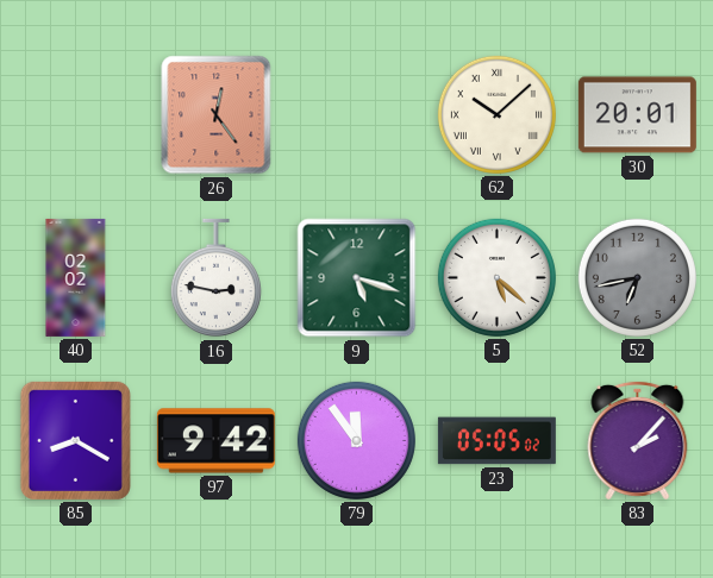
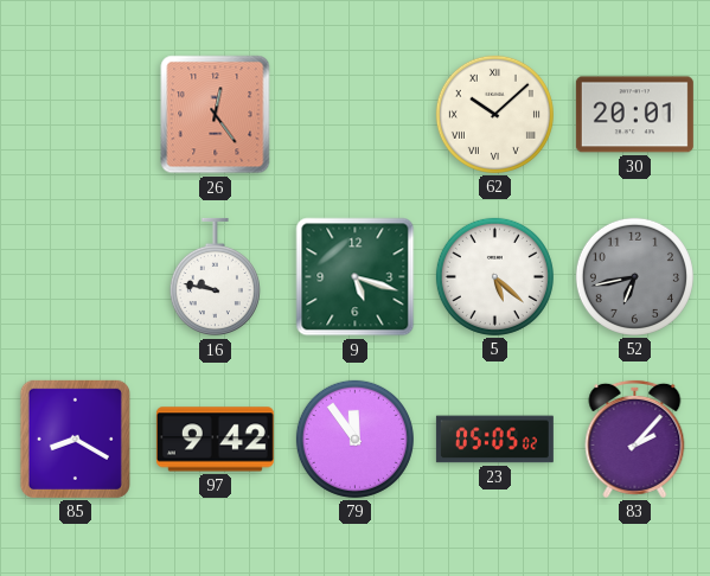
40: 02:02 -> none (76, 277)
16: 2:47 -> 9:47 (215, 277)
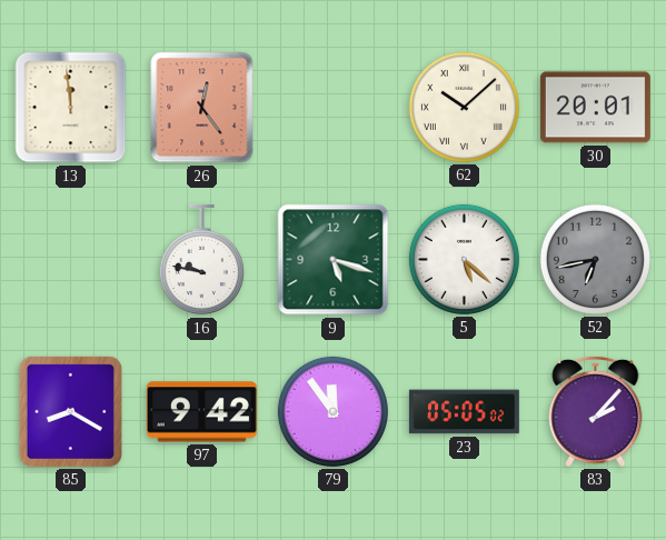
13: none -> 11:59 (71, 108)
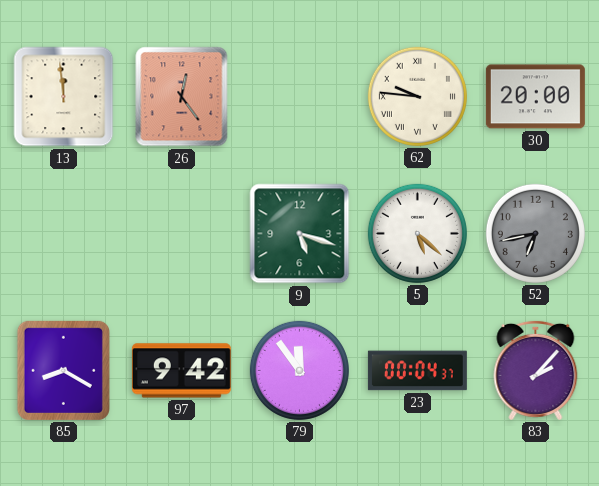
62: 10:08 -> 9:46 (417, 96)
30: 20:01 -> 20:00 (535, 97)
16: 9:47 -> none (201, 260)
23: 05:05 -> 00:04 (417, 371)
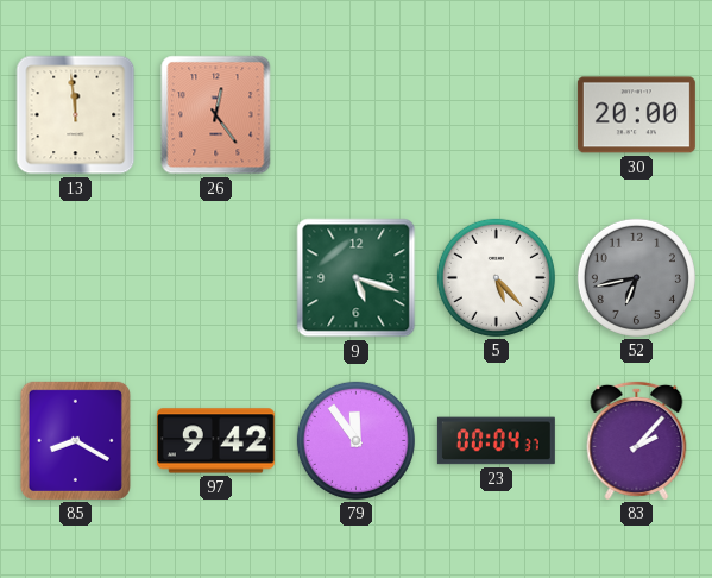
62: 9:46 -> none (417, 96)
5: 5:22 -> 5:23 (496, 277)
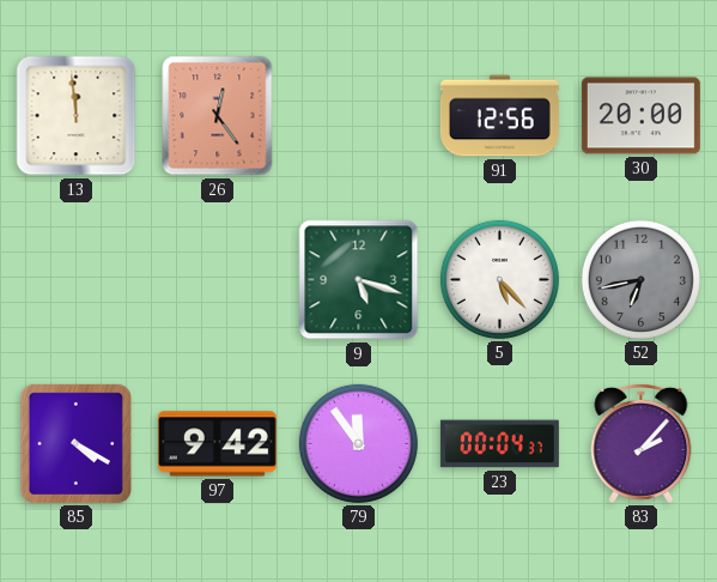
91: none -> 12:56 (499, 116)
85: 8:20 -> 4:20 (75, 443)
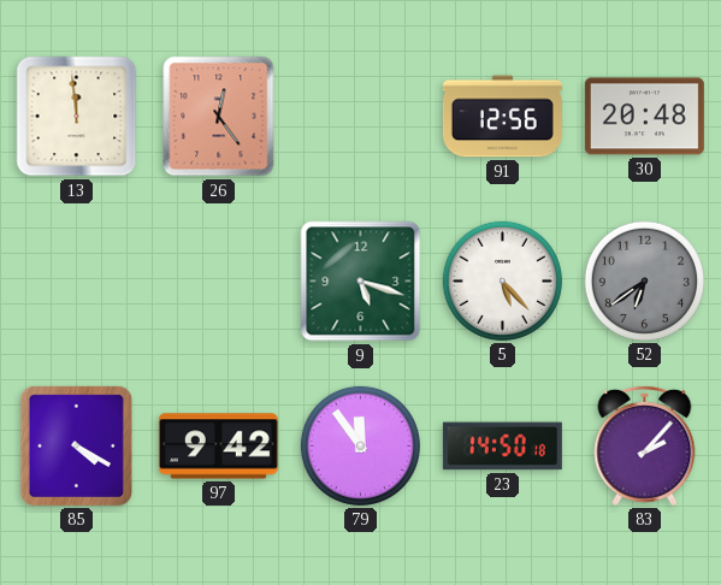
30: 20:00 -> 20:48 (644, 117)
52: 6:43 -> 6:39 (644, 280)
23: 00:04 -> 14:50 (502, 447)
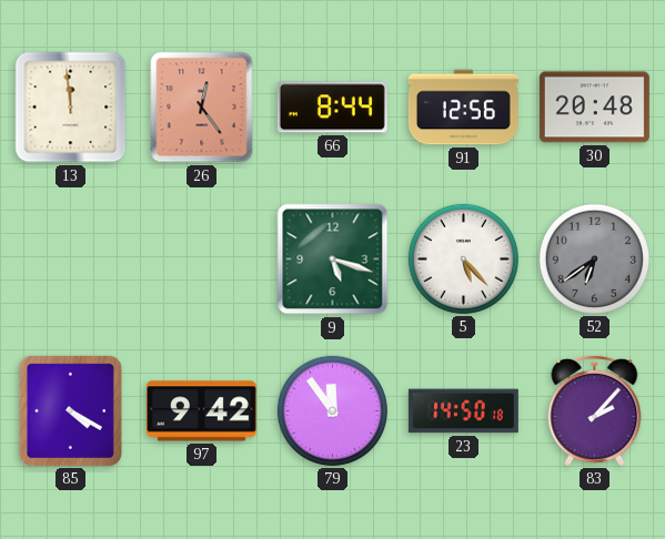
66: none -> 8:44 (332, 108)
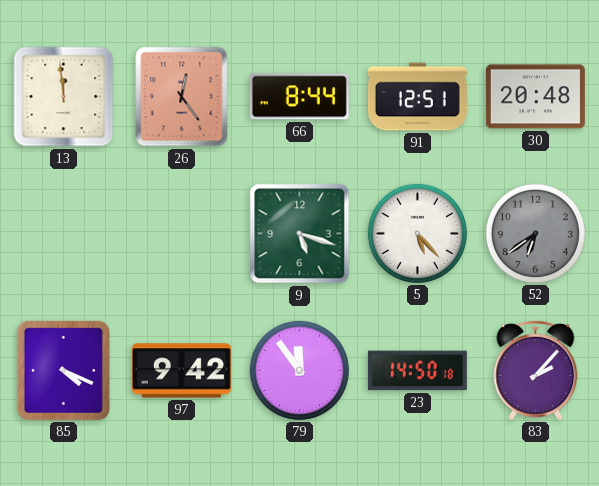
91: 12:56 -> 12:51 (417, 97)
85: 4:20 -> 4:19 (63, 370)
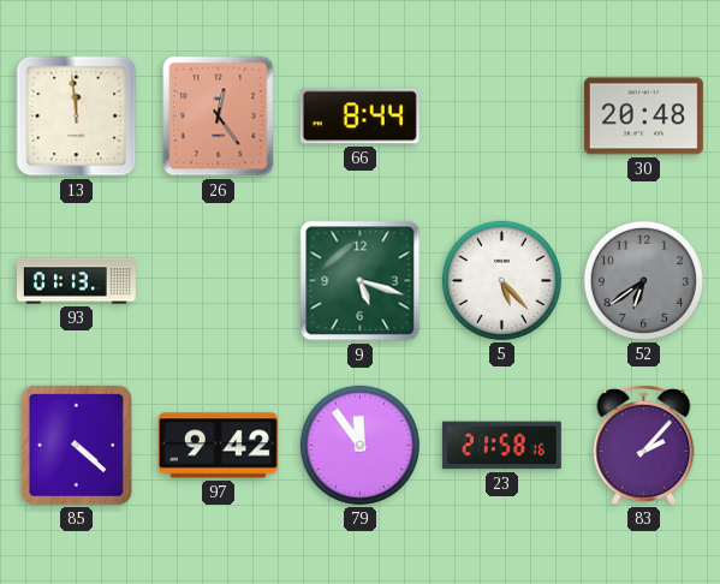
91: 12:51 -> none (417, 97)
93: none -> 01:13 (76, 281)
85: 4:19 -> 4:22 (76, 445)
23: 14:50 -> 21:58 (501, 446)
